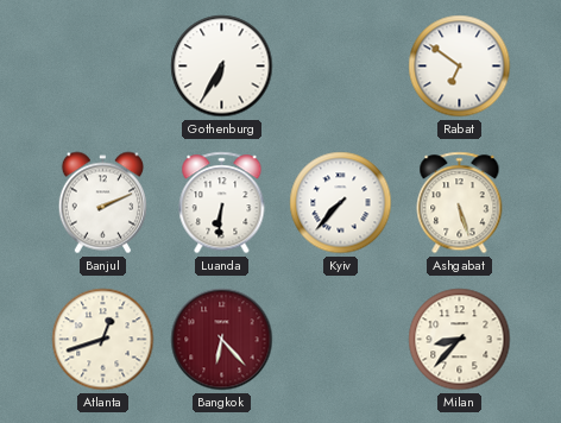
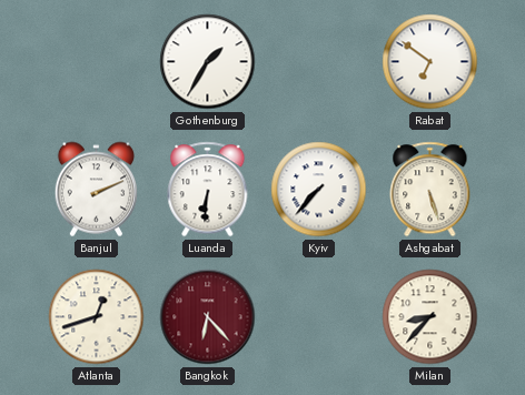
Gothenburg: 6:35 -> 1:35 (208, 62)
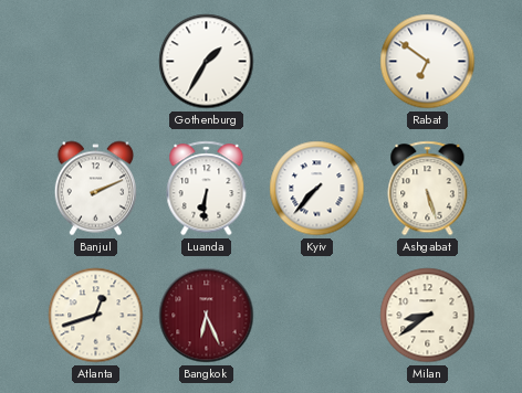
Bangkok: 6:23 -> 6:26 (207, 316)
Milan: 8:37 -> 8:39 (428, 316)
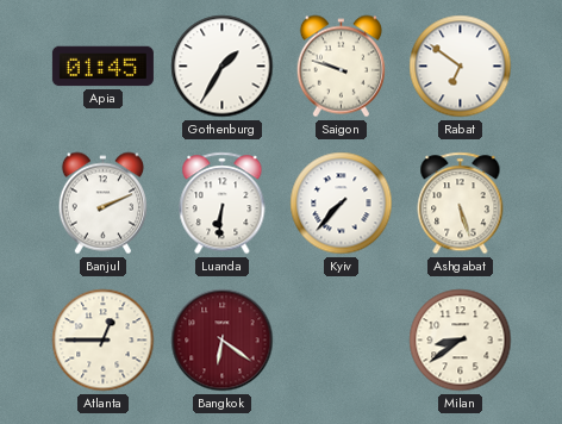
Apia: none -> 01:45 (102, 67)
Saigon: none -> 9:48 (341, 67)
Atlanta: 12:42 -> 12:45 (104, 341)
Bangkok: 6:26 -> 6:21 (223, 341)
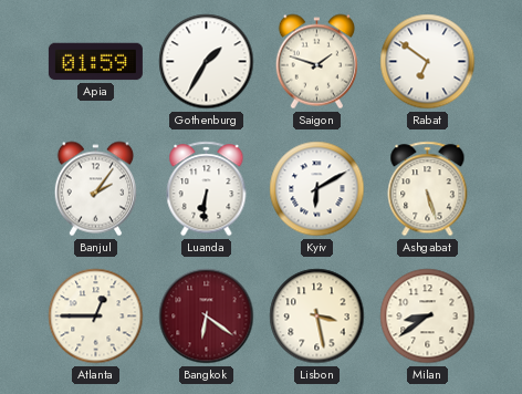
Apia: 01:45 -> 01:59 (95, 62)
Saigon: 9:48 -> 1:48 (316, 62)
Banjul: 2:11 -> 2:06 (95, 189)
Kyiv: 7:37 -> 6:10 (317, 189)
Lisbon: none -> 3:28 (317, 317)
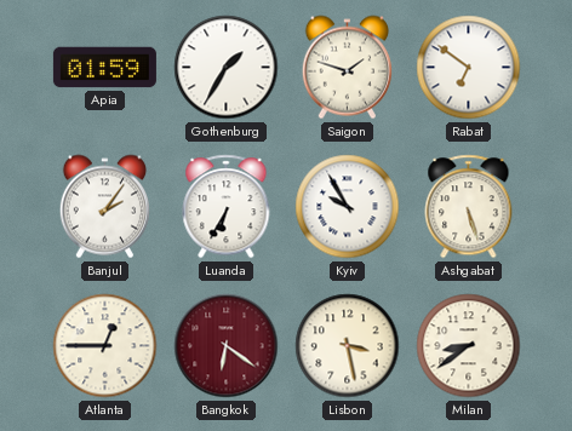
Luanda: 6:31 -> 6:35 (227, 207)
Kyiv: 6:10 -> 9:55 (348, 207)
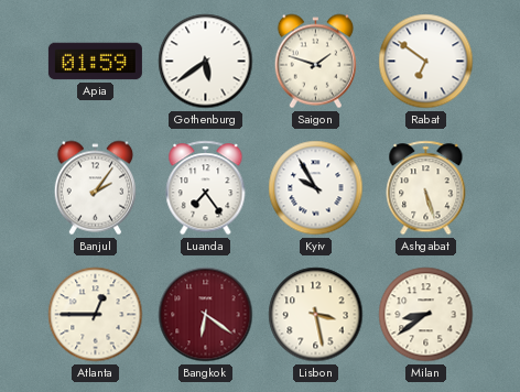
Gothenburg: 1:35 -> 5:39 (206, 62)
Luanda: 6:35 -> 7:24 (206, 188)
